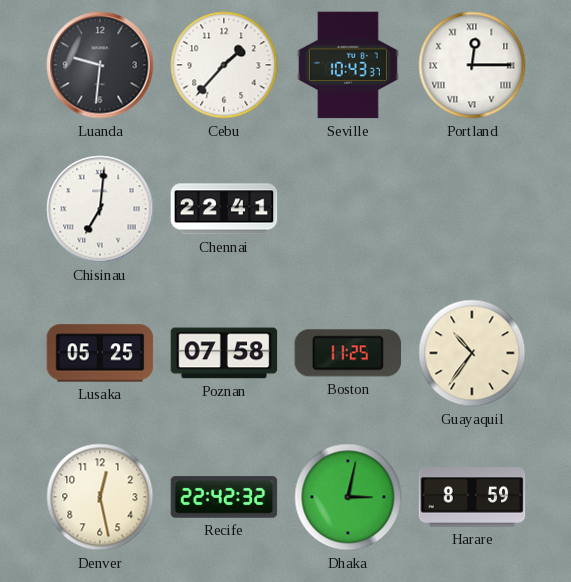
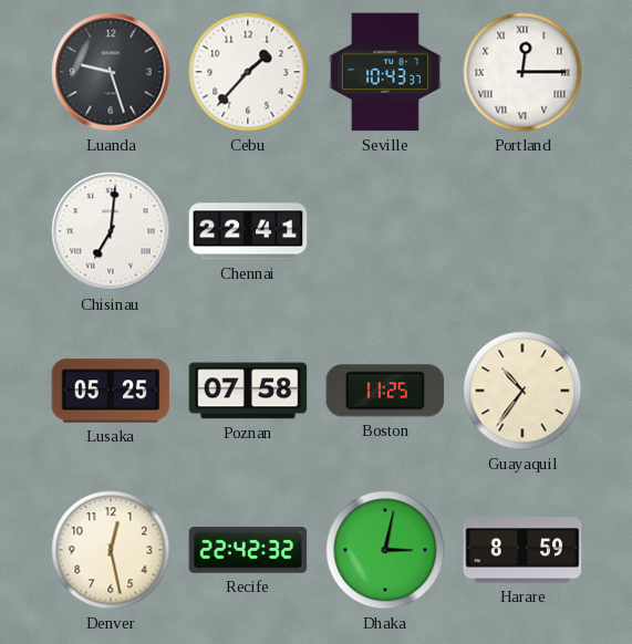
Luanda: 9:31 -> 9:27 (111, 72)
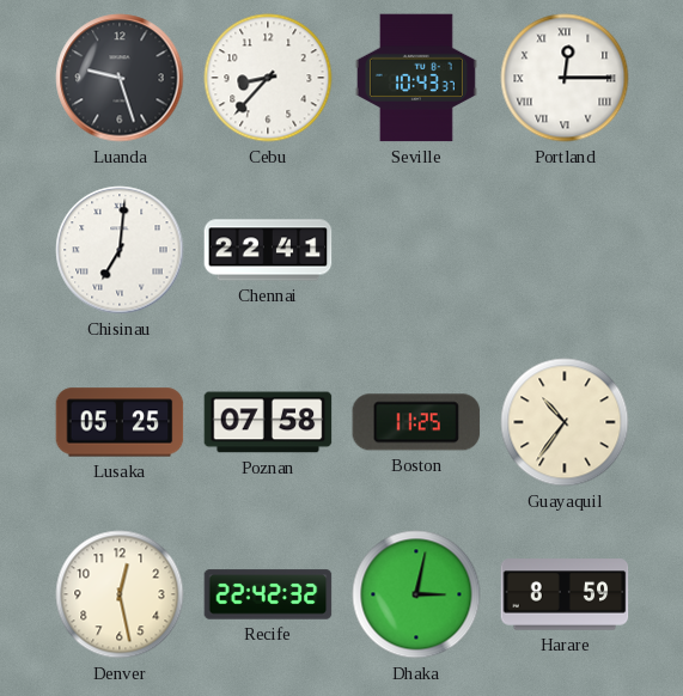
Cebu: 1:37 -> 8:37 (268, 78)
